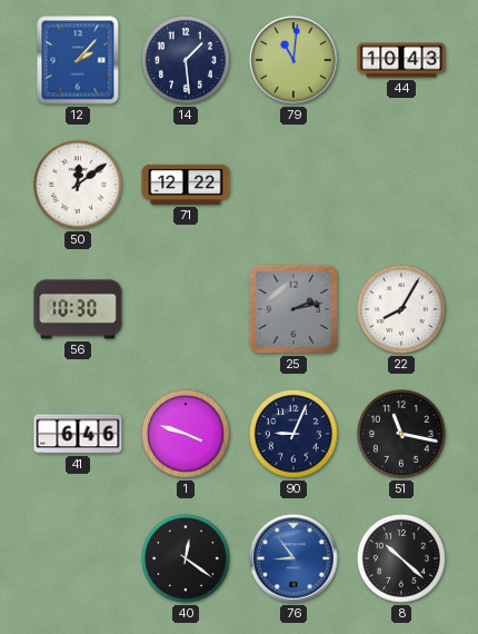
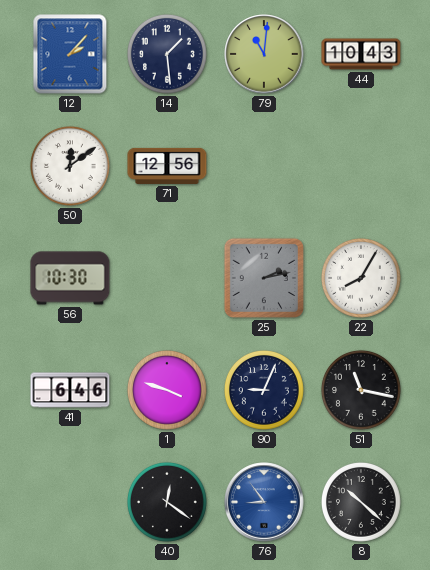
71: 12:22 -> 12:56 (167, 166)
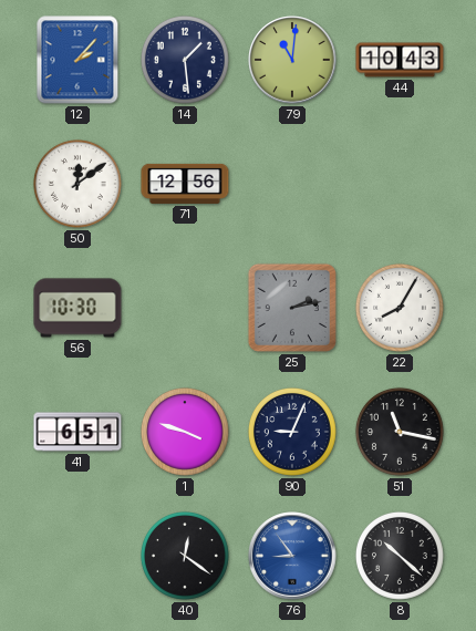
41: 6:46 -> 6:51 (77, 432)
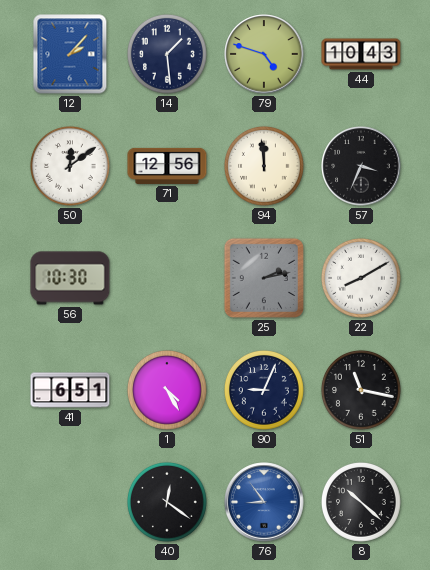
79: 11:01 -> 4:48 (264, 54)
94: none -> 11:59 (264, 166)
57: none -> 3:34 (361, 166)
22: 8:05 -> 8:10 (361, 278)
1: 3:48 -> 4:25 (167, 390)
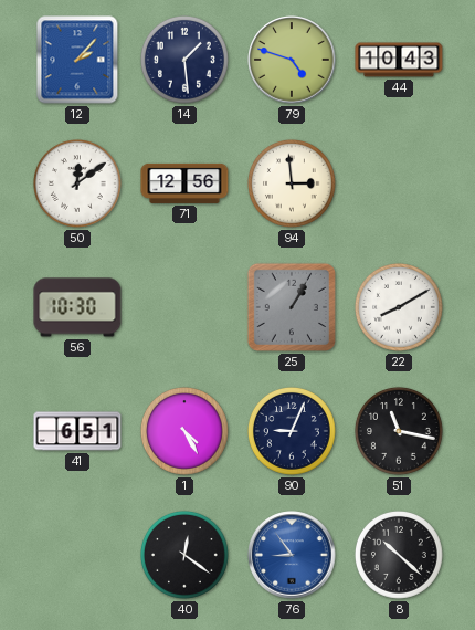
94: 11:59 -> 2:59 (292, 183)
57: 3:34 -> none (361, 166)
25: 2:13 -> 1:05 (292, 307)
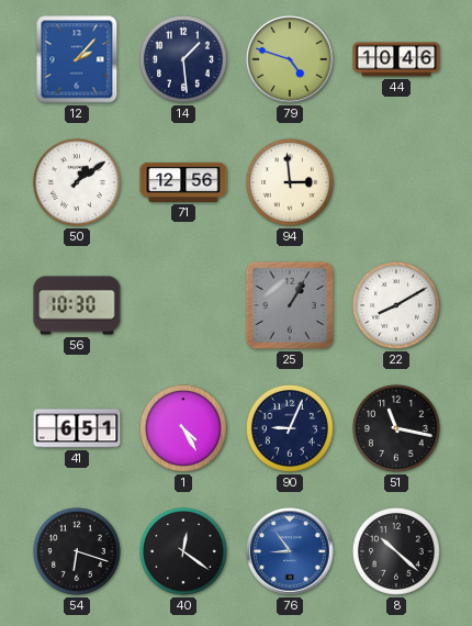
44: 10:43 -> 10:46 (396, 59)
50: 12:09 -> 1:09 (77, 182)
54: none -> 6:18 (77, 551)
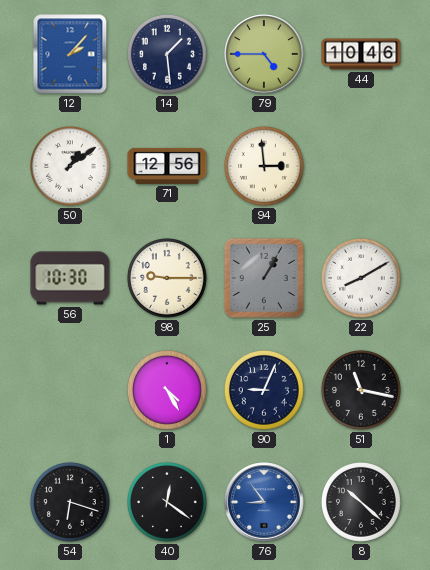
79: 4:48 -> 4:45 (264, 54)
98: none -> 9:15 (167, 278)
41: 6:51 -> none (77, 428)
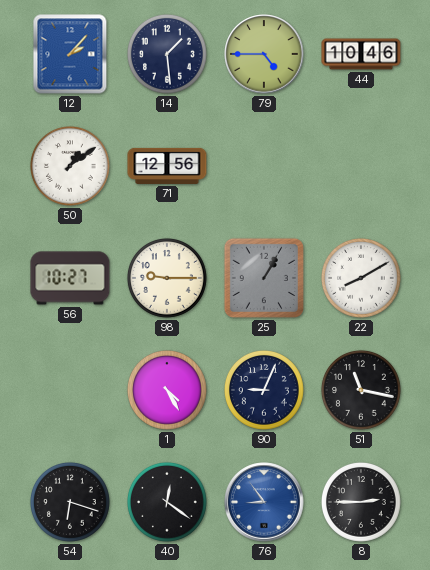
94: 2:59 -> none (264, 166)
56: 10:30 -> 10:27 (70, 278)
8: 10:22 -> 2:45 (361, 502)
